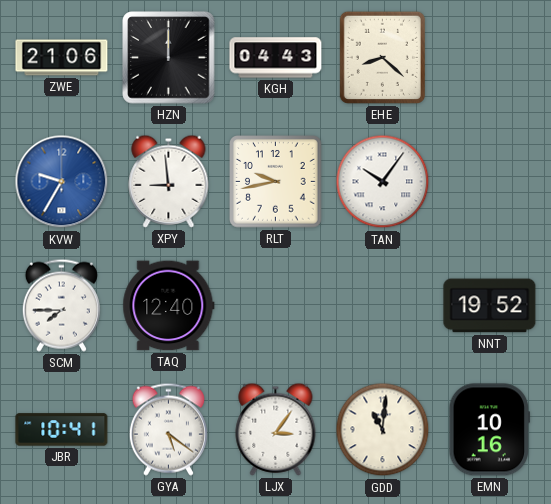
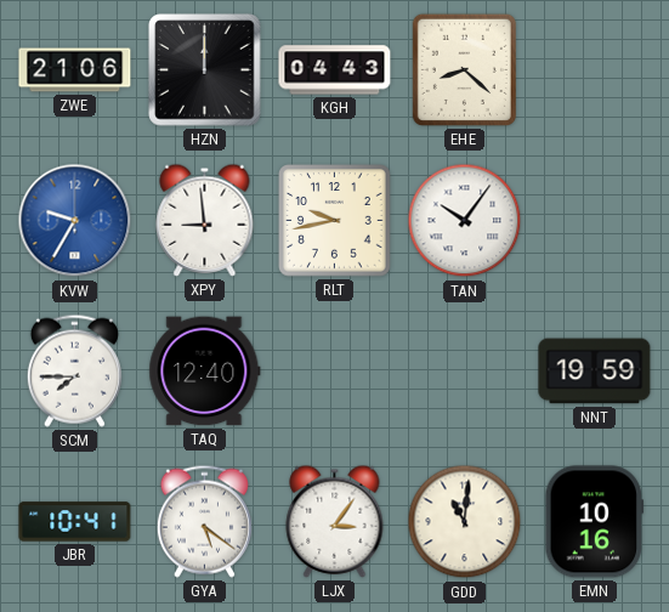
NNT: 19:52 -> 19:59 (595, 372)
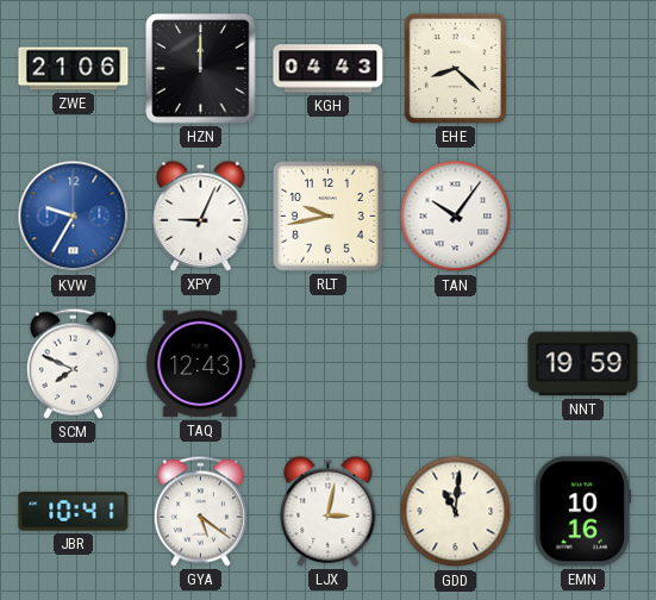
XPY: 8:59 -> 9:04 (201, 215)
SCM: 7:45 -> 7:49 (73, 363)
TAQ: 12:40 -> 12:43 (201, 364)
LJX: 3:06 -> 3:02 (329, 511)
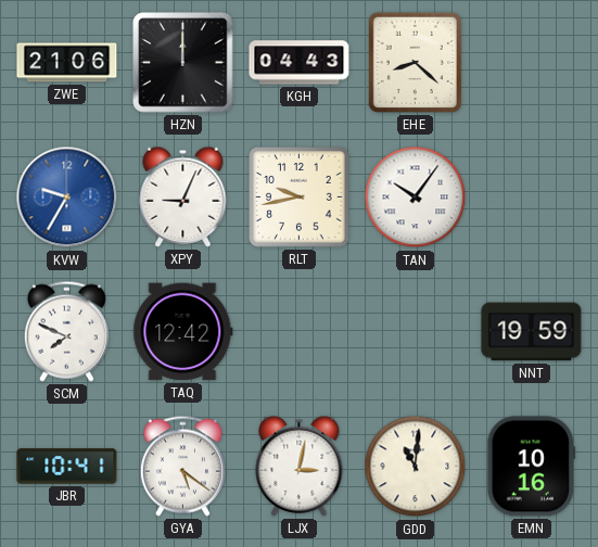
TAQ: 12:43 -> 12:42 (183, 332)
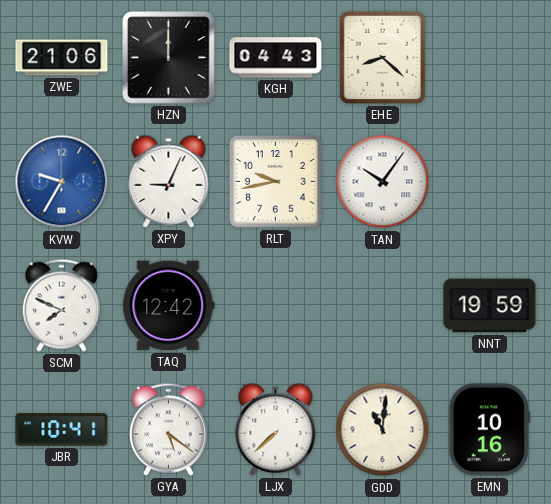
LJX: 3:02 -> 7:38 (276, 429)
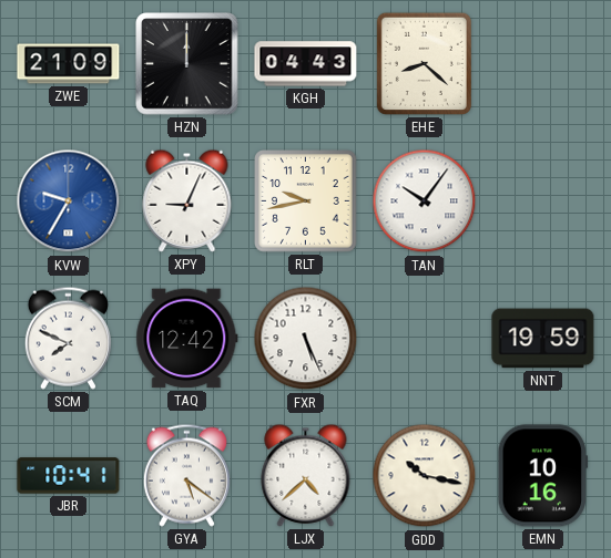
ZWE: 21:06 -> 21:09 (69, 64)
FXR: none -> 5:26 (306, 339)
LJX: 7:38 -> 4:38 (306, 475)
GDD: 11:01 -> 10:17 (425, 476)
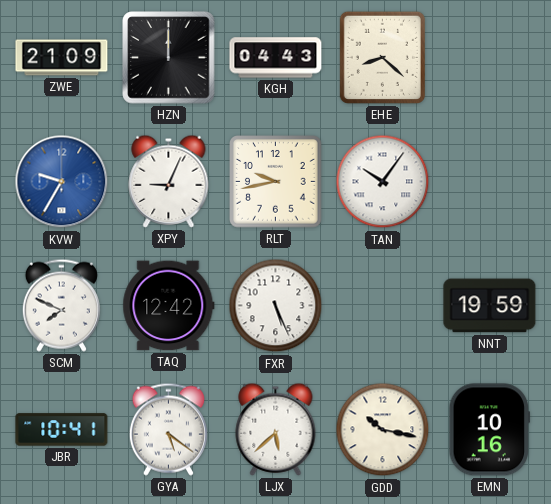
LJX: 4:38 -> 5:38 (276, 429)
